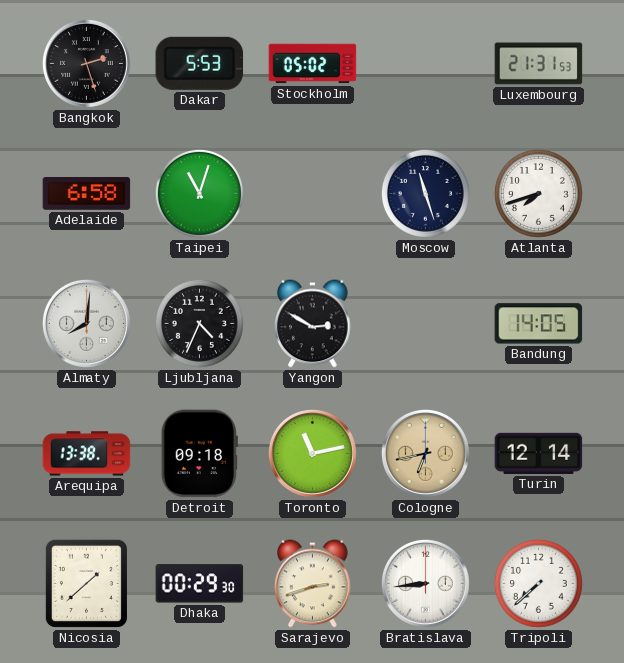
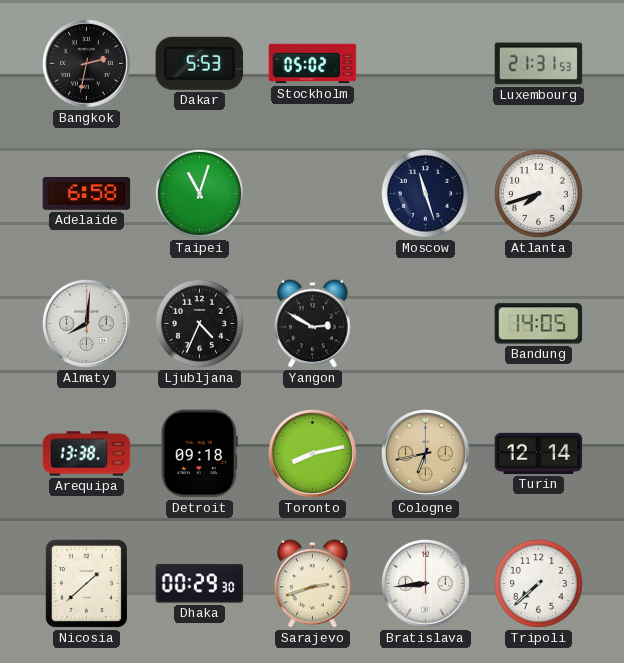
Bangkok: 2:27 -> 2:32 (86, 63)
Toronto: 11:13 -> 8:13 (312, 453)
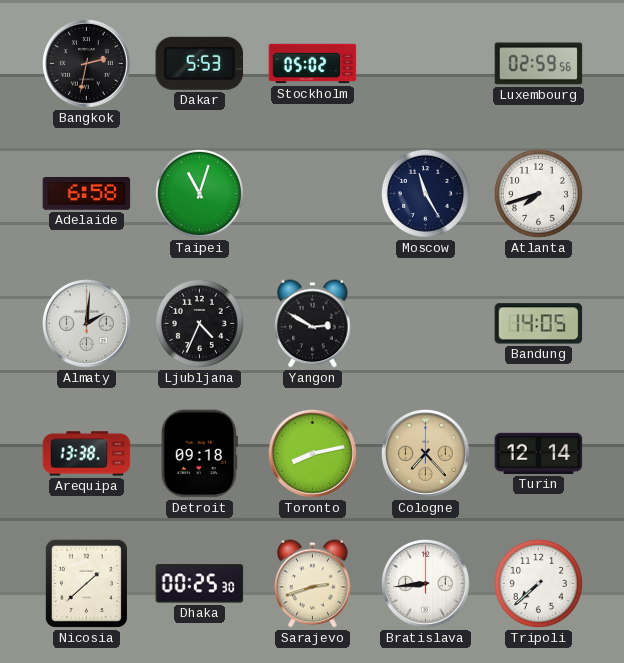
Luxembourg: 21:31 -> 02:59 (539, 64)
Moscow: 11:27 -> 11:25 (425, 193)
Almaty: 8:01 -> 2:01 (86, 323)
Cologne: 6:43 -> 7:23 (425, 453)
Dhaka: 00:29 -> 00:25 (200, 584)
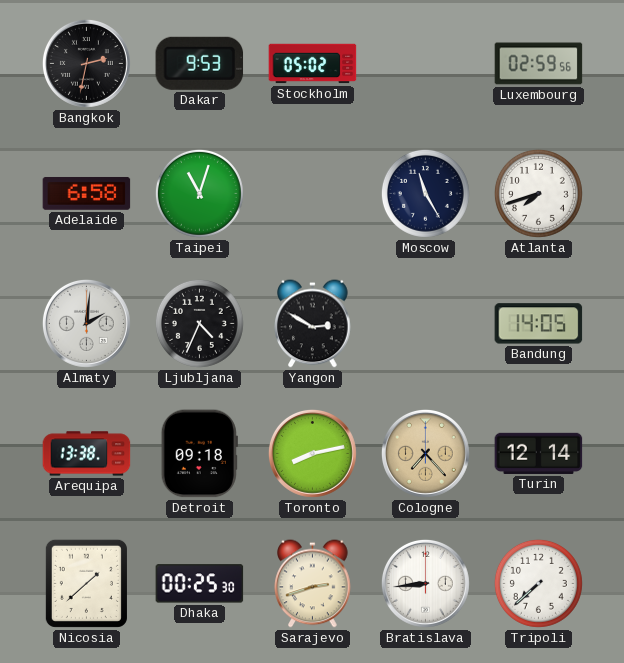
Dakar: 5:53 -> 9:53 (200, 63)
